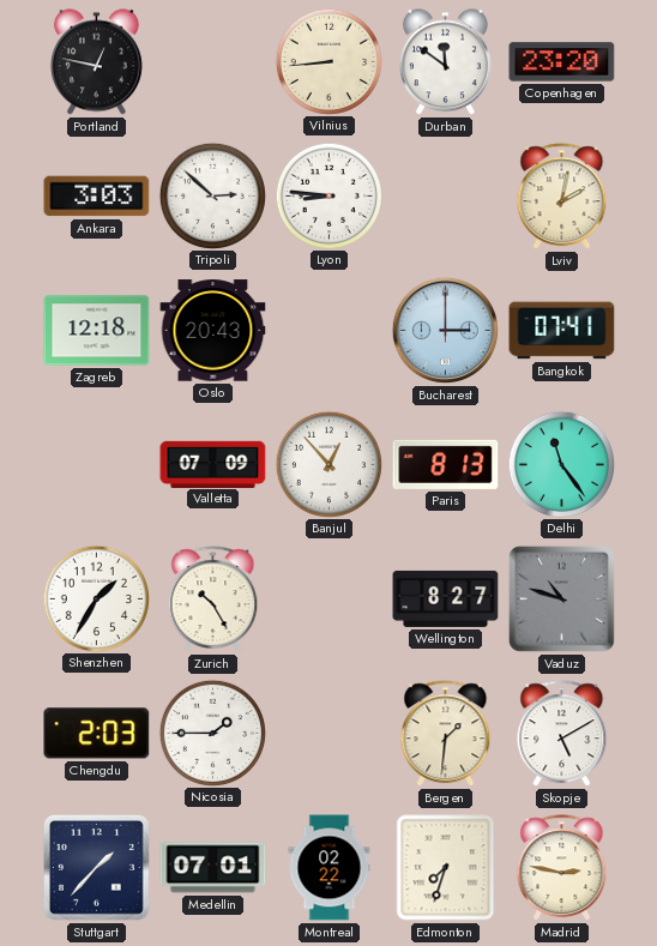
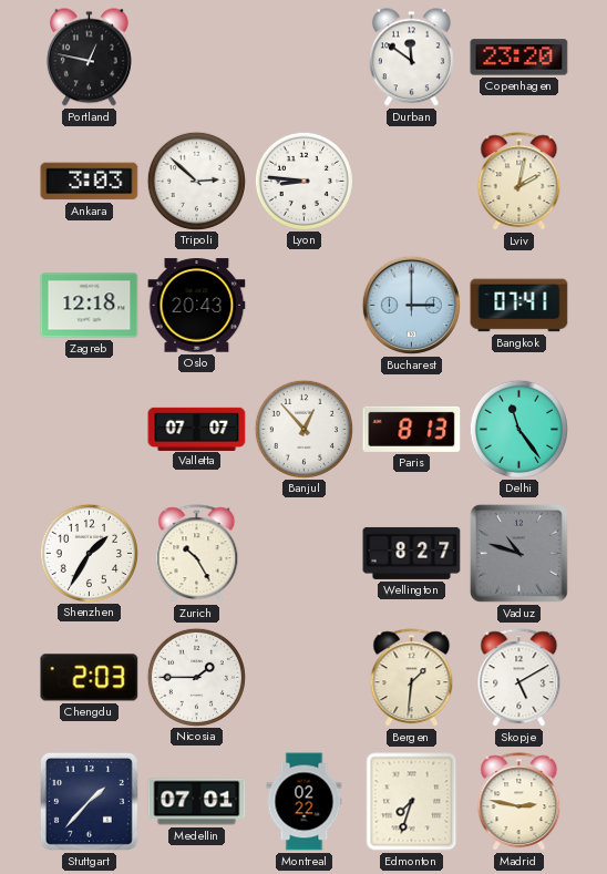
Vilnius: 8:44 -> none (328, 61)
Valletta: 07:09 -> 07:07 (197, 429)
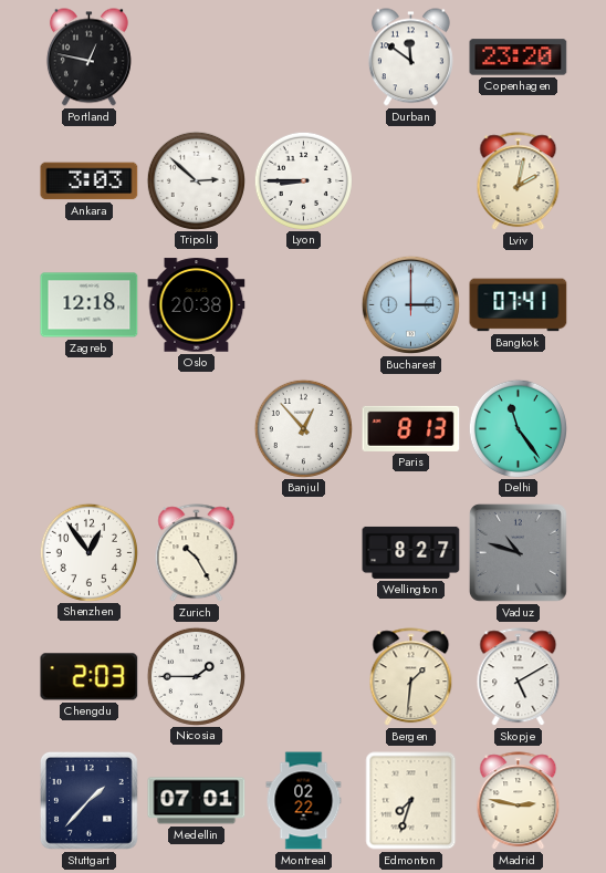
Lyon: 8:46 -> 8:45 (303, 180)
Oslo: 20:43 -> 20:38 (197, 305)
Valletta: 07:07 -> none (197, 429)
Shenzhen: 1:35 -> 12:54 (88, 552)
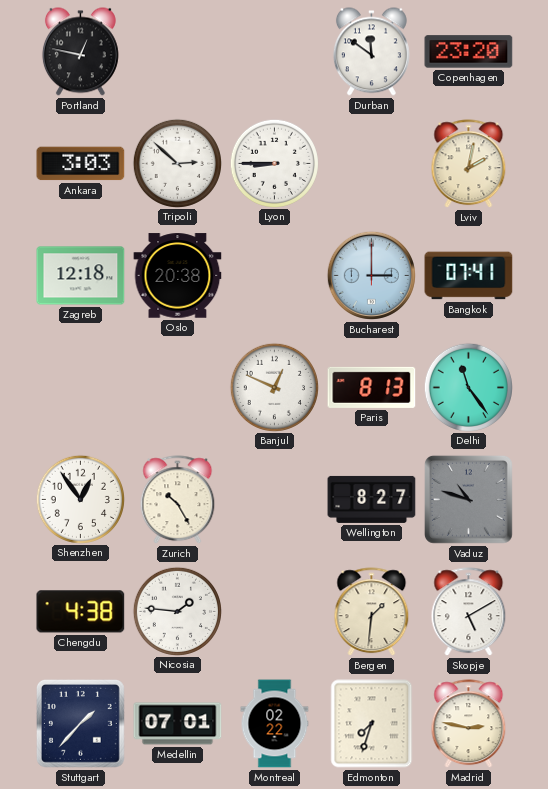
Banjul: 12:53 -> 12:49 (274, 387)
Chengdu: 2:03 -> 4:38 (81, 612)
Nicosia: 1:45 -> 1:46 (177, 611)
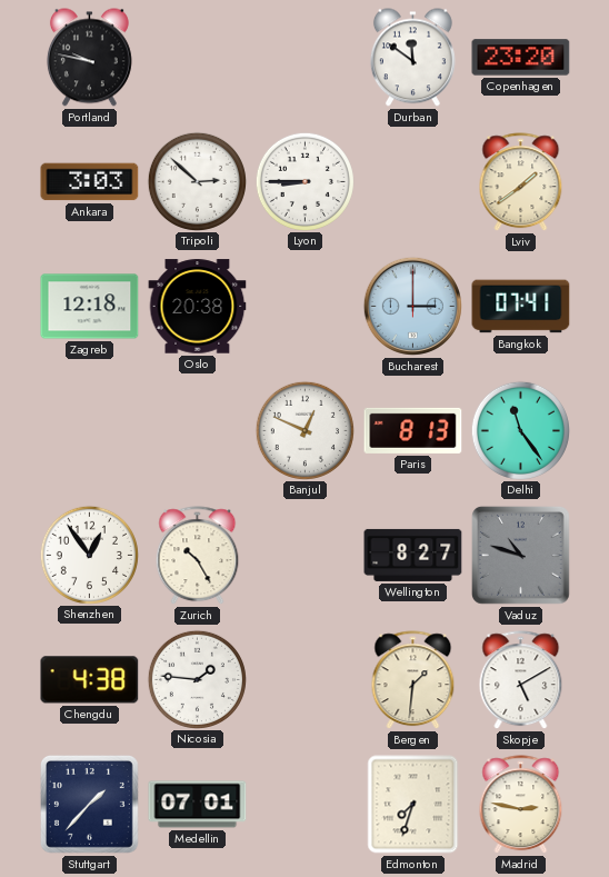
Portland: 12:47 -> 9:47 (89, 58)
Lviv: 2:02 -> 1:39 (521, 182)
Montreal: 02:22 -> none (275, 724)
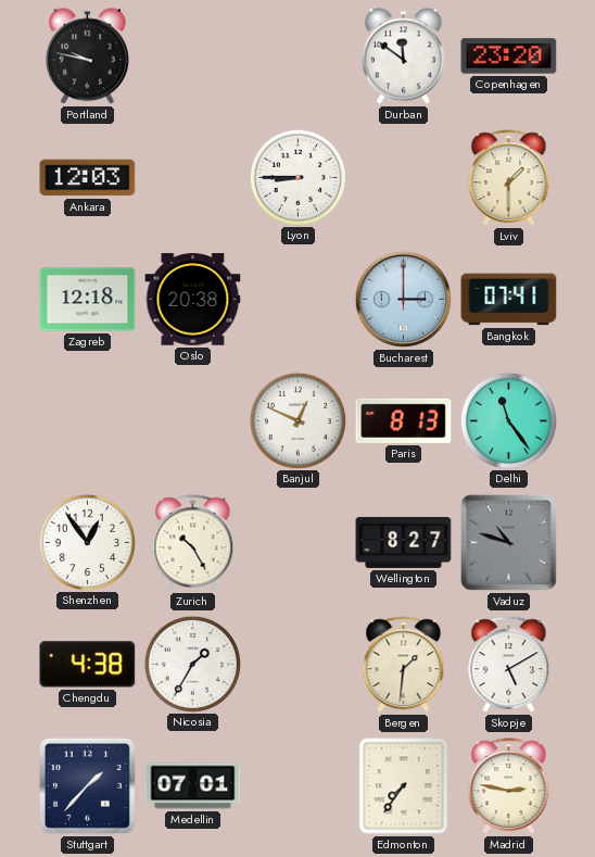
Ankara: 3:03 -> 12:03 (88, 178)
Tripoli: 2:52 -> none (197, 181)
Lviv: 1:39 -> 1:30 (509, 178)
Nicosia: 1:46 -> 1:35 (192, 664)
Edmonton: 7:33 -> 7:36 (404, 786)
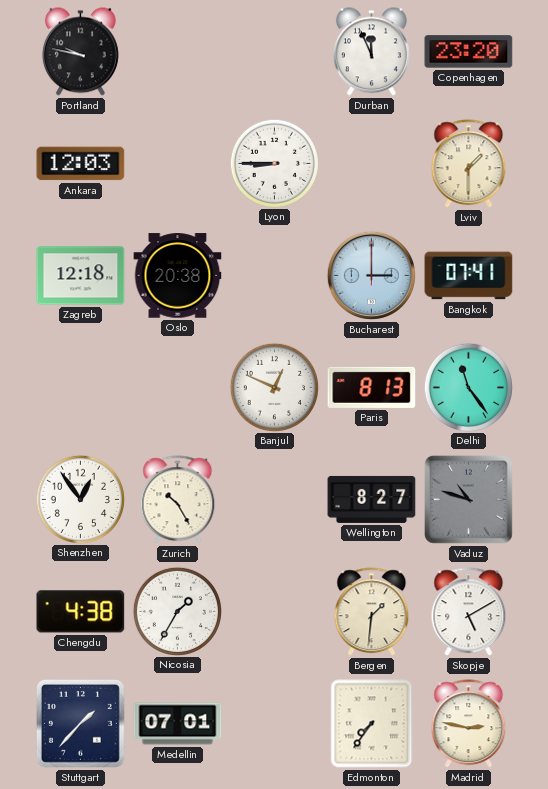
Durban: 11:51 -> 11:56 (371, 52)
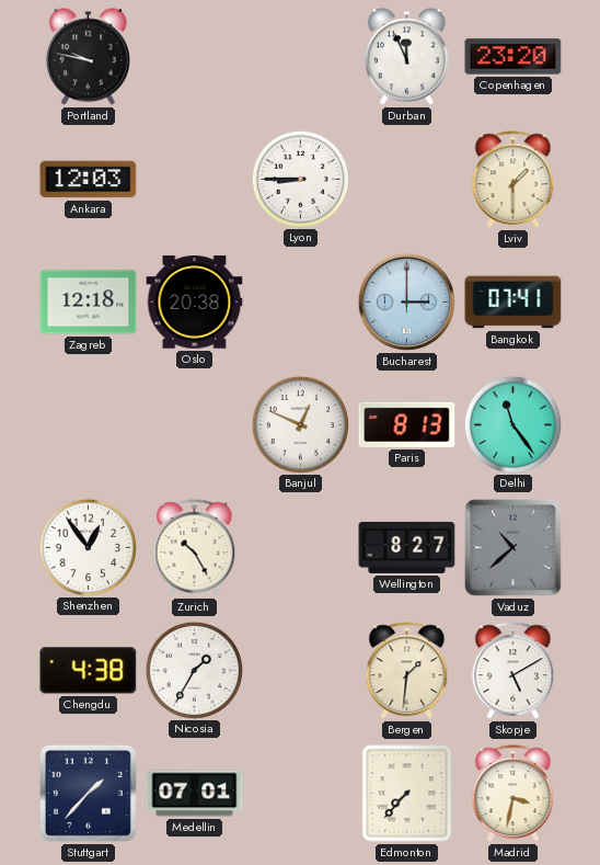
Vaduz: 10:48 -> 10:38 (512, 547)
Edmonton: 7:36 -> 7:37 (407, 794)
Madrid: 2:47 -> 3:32 (514, 794)
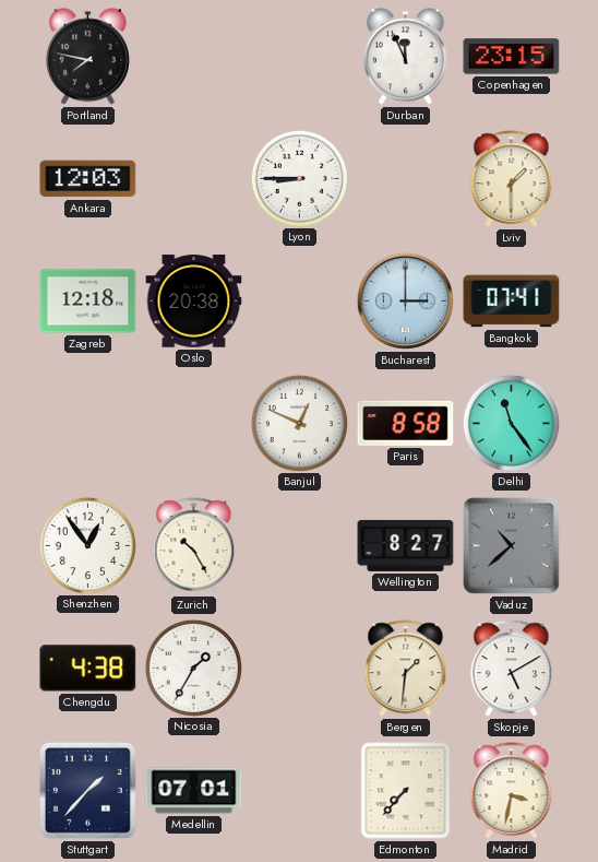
Portland: 9:47 -> 7:47 (87, 57)
Copenhagen: 23:20 -> 23:15 (512, 57)
Paris: 8:13 -> 8:58 (406, 423)
